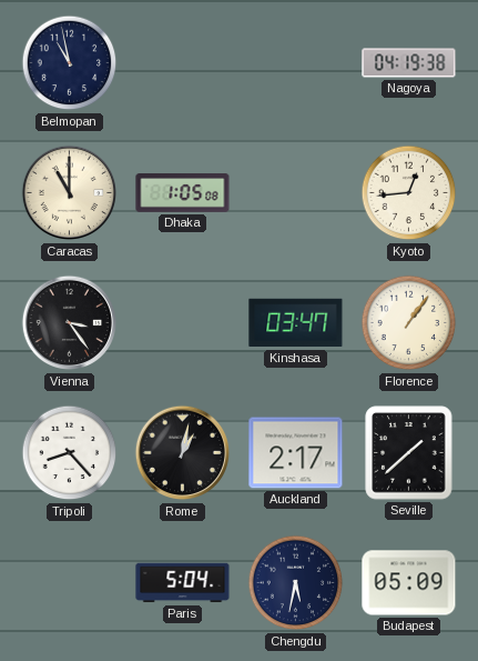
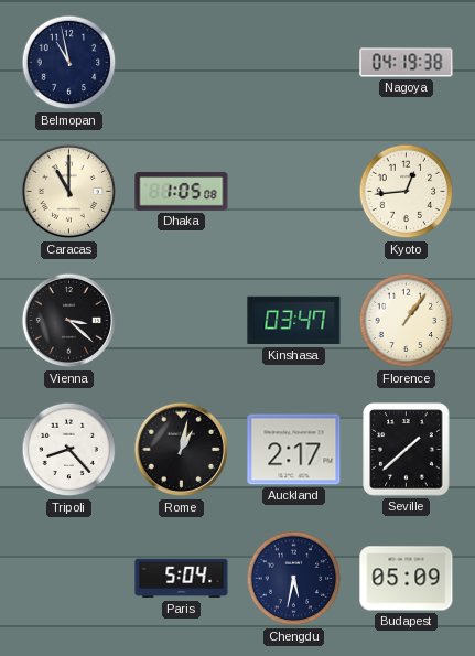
Vienna: 3:24 -> 3:22 (69, 321)
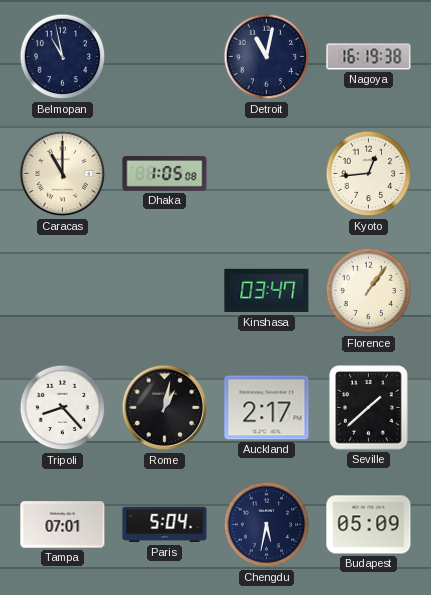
Detroit: none -> 11:02 (267, 57)
Nagoya: 04:19 -> 16:19 (369, 57)
Vienna: 3:22 -> none (69, 321)
Tampa: none -> 07:01 (63, 525)
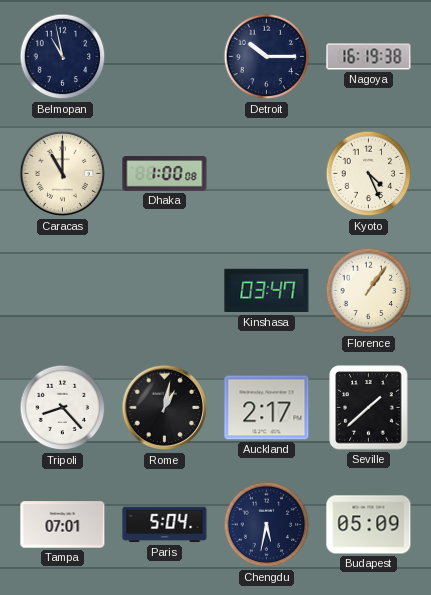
Detroit: 11:02 -> 10:15 (267, 57)
Dhaka: 1:05 -> 1:00 (165, 174)
Kyoto: 12:44 -> 4:26 (369, 174)
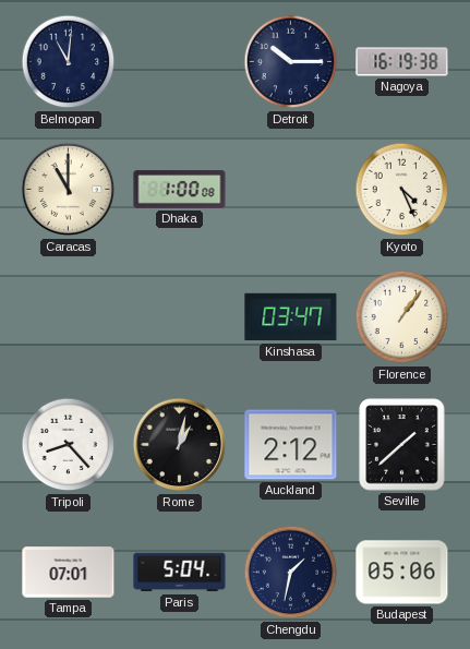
Belmopan: 10:58 -> 11:01 (69, 62)
Auckland: 2:17 -> 2:12 (291, 445)
Chengdu: 5:32 -> 1:32 (291, 573)
Budapest: 05:09 -> 05:06 (402, 573)
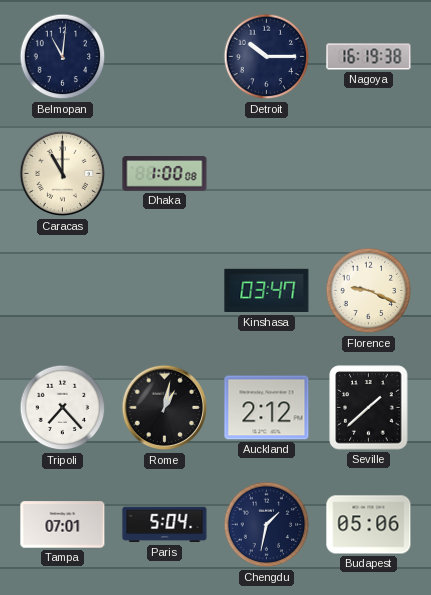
Kyoto: 4:26 -> none (402, 190)
Florence: 1:06 -> 9:19 (369, 291)
Tripoli: 8:23 -> 7:23 (63, 408)
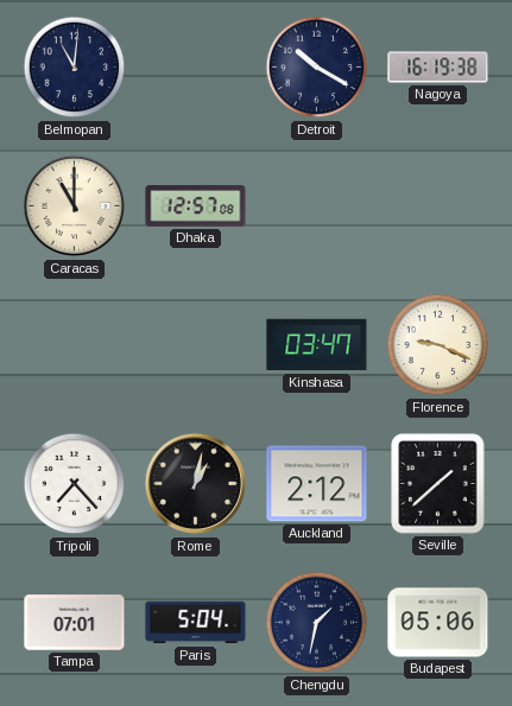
Detroit: 10:15 -> 10:20 (317, 68)
Dhaka: 1:00 -> 12:57 (196, 206)
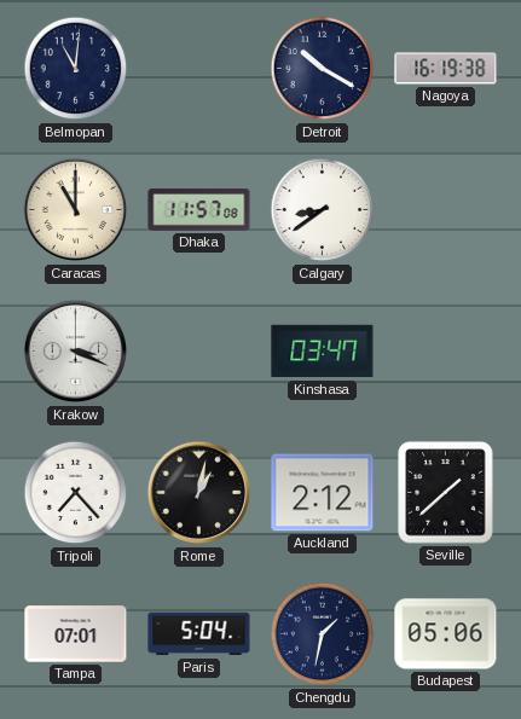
Dhaka: 12:57 -> 11:57 (199, 210)
Calgary: none -> 8:39 (323, 210)
Krakow: none -> 3:19 (76, 352)
Florence: 9:19 -> none (438, 345)
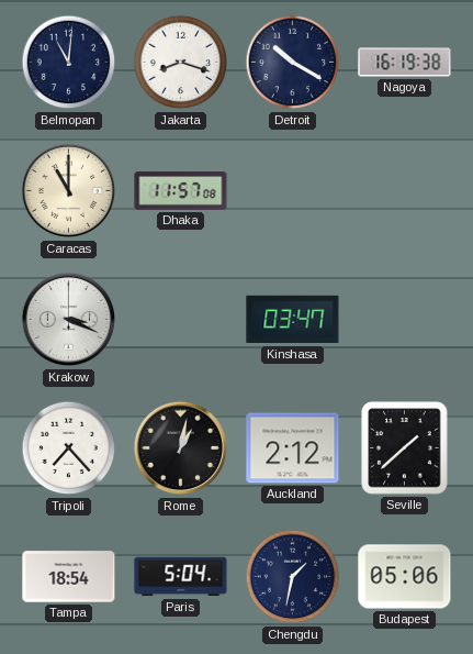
Jakarta: none -> 8:18 (181, 63)
Calgary: 8:39 -> none (323, 210)
Tampa: 07:01 -> 18:54 (69, 577)
